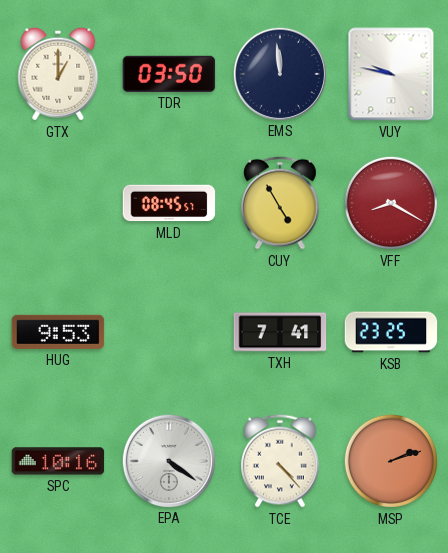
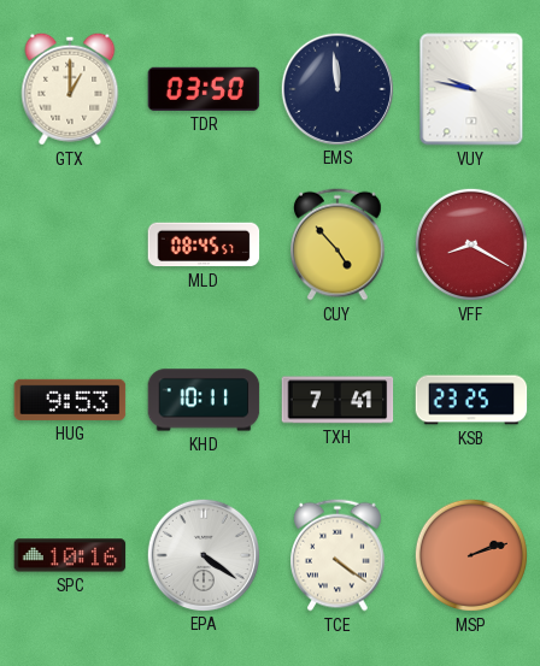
CUY: 4:55 -> 4:53 (339, 244)
KHD: none -> 10:11 (204, 400)
TCE: 4:23 -> 4:21 (339, 555)
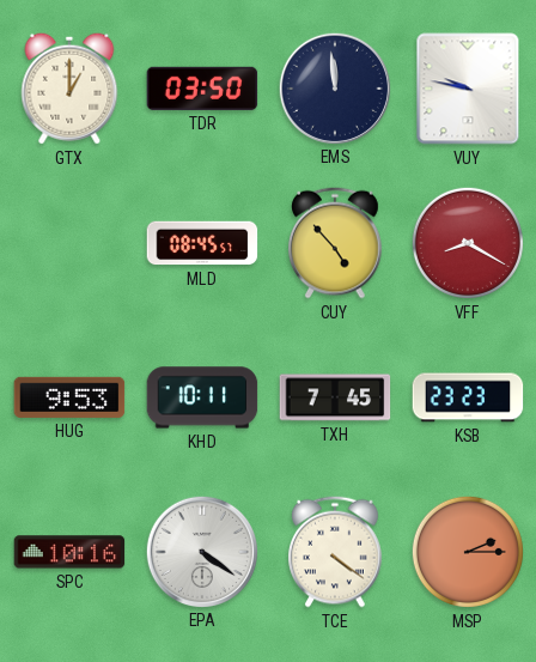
TXH: 7:41 -> 7:45 (335, 397)
KSB: 23:25 -> 23:23 (468, 397)
MSP: 2:12 -> 2:15 (468, 552)
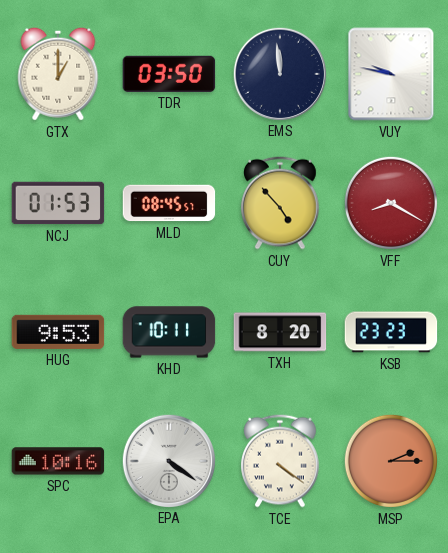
NCJ: none -> 01:53 (58, 203)
TXH: 7:45 -> 8:20 (280, 332)
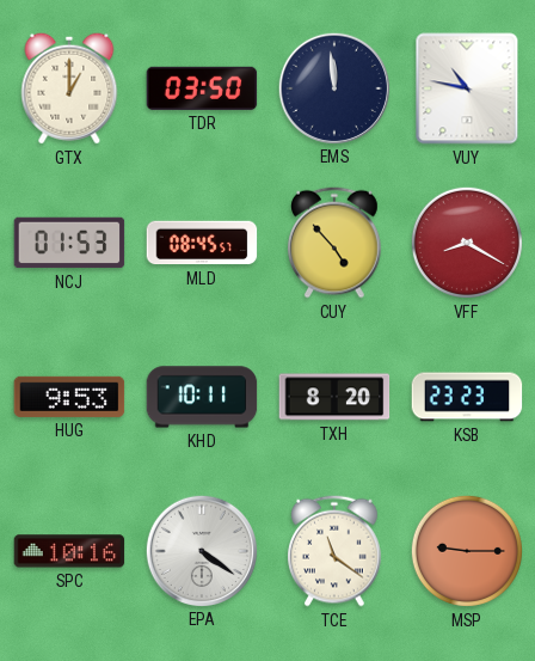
VUY: 9:47 -> 10:47 (467, 88)
TCE: 4:21 -> 11:21 (336, 551)
MSP: 2:15 -> 9:15 (467, 551)
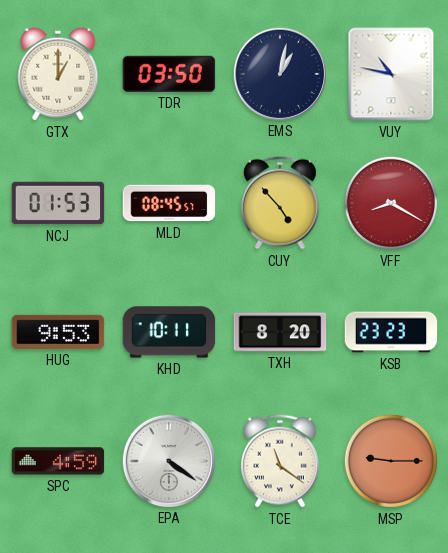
EMS: 11:59 -> 1:02 (279, 73)
SPC: 10:16 -> 4:59 (58, 461)
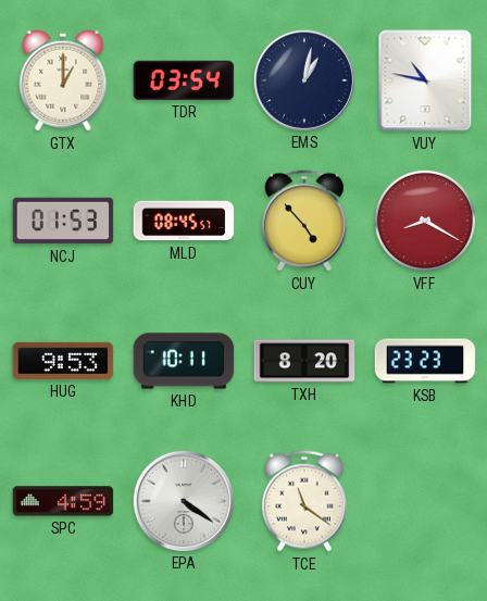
TDR: 03:50 -> 03:54 (184, 80)
MSP: 9:15 -> none (391, 461)
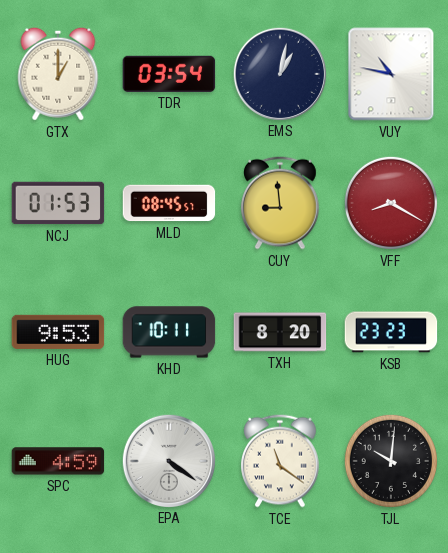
CUY: 4:53 -> 8:59 (281, 203)
TJL: none -> 10:01 (391, 461)
